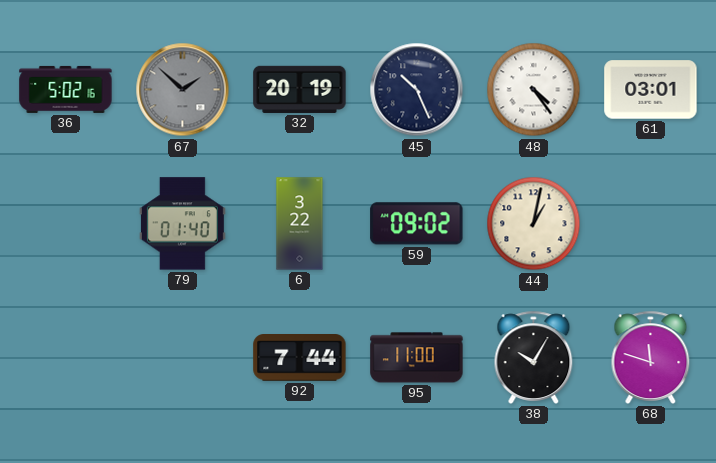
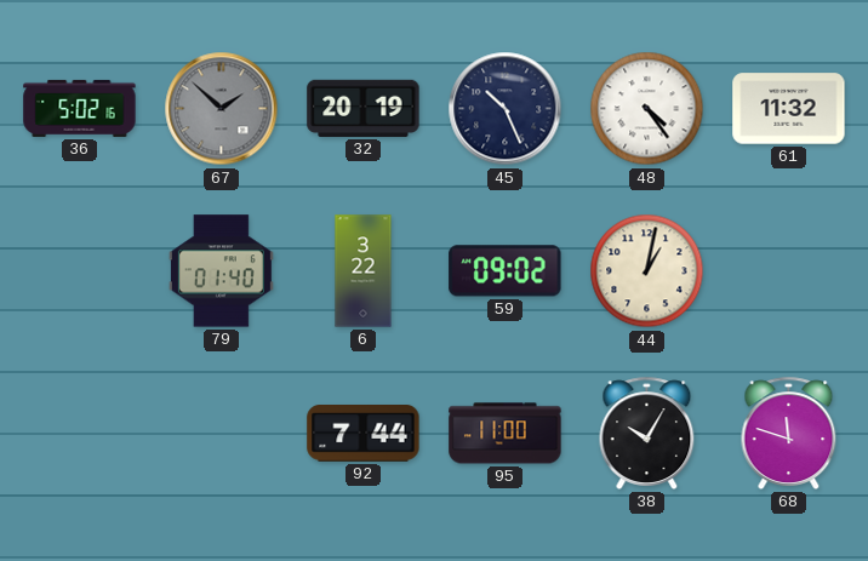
61: 03:01 -> 11:32 (789, 109)
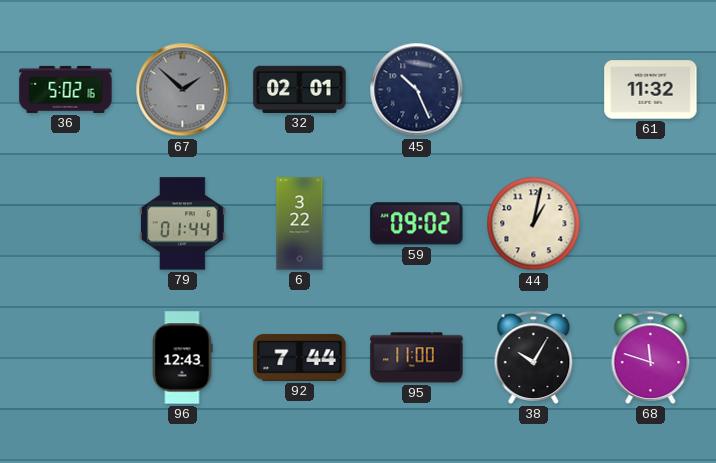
32: 20:19 -> 02:01 (300, 89)
48: 4:24 -> none (647, 109)
79: 01:40 -> 01:44 (182, 224)
96: none -> 12:43 (182, 358)
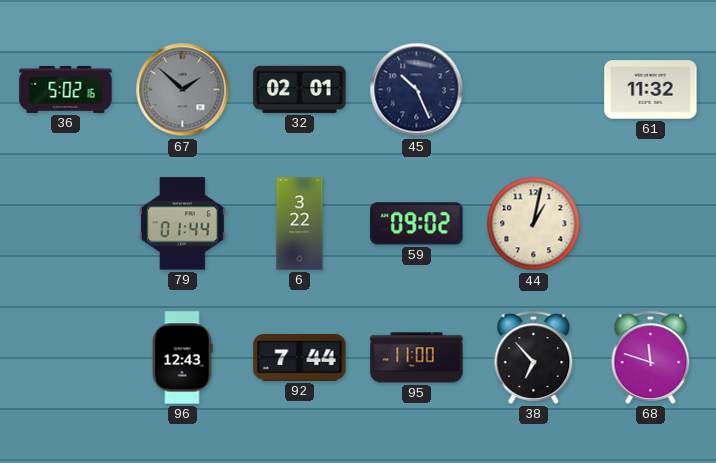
38: 10:05 -> 6:53 (534, 357)
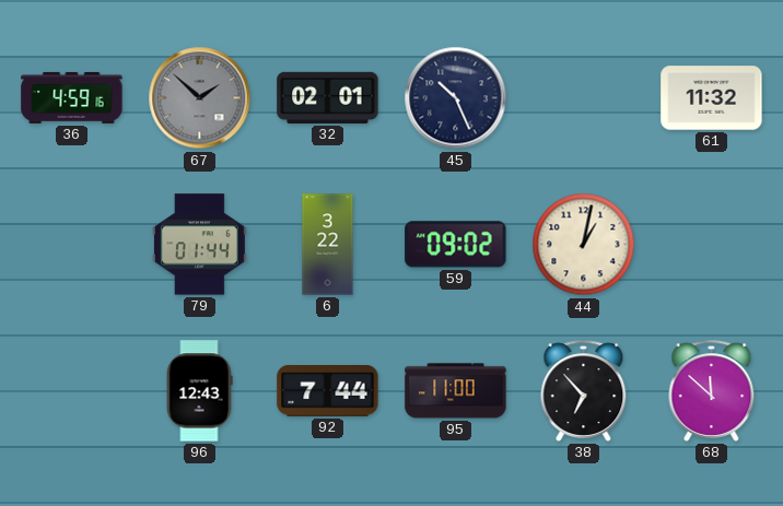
36: 5:02 -> 4:59 (72, 97)
68: 11:48 -> 11:52 (712, 390)
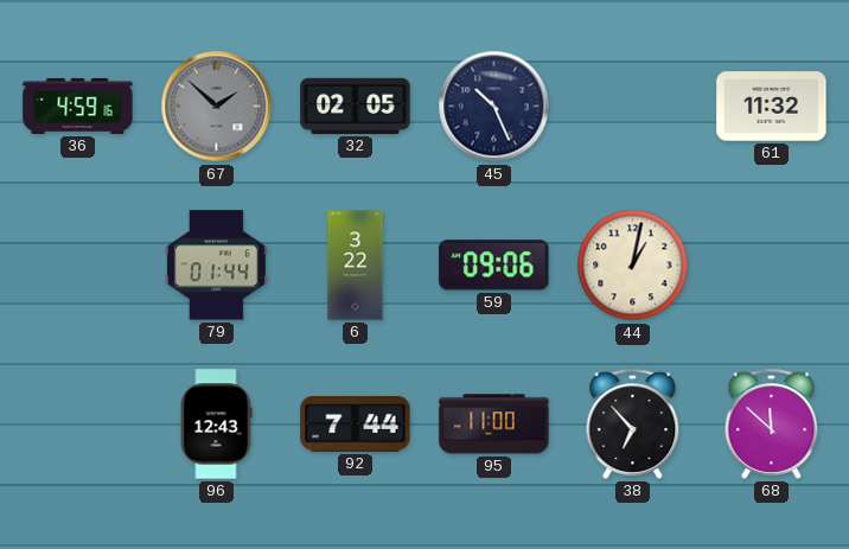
32: 02:01 -> 02:05 (356, 106)
59: 09:02 -> 09:06 (494, 266)
